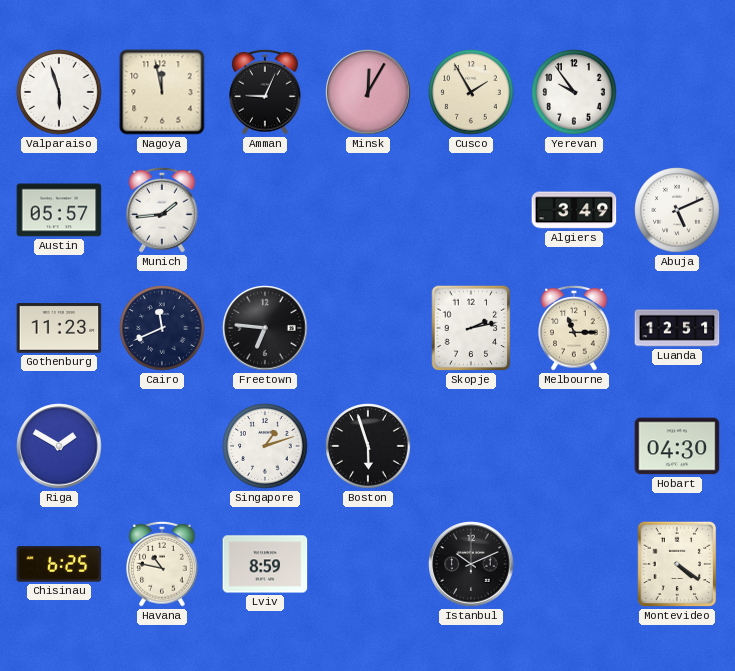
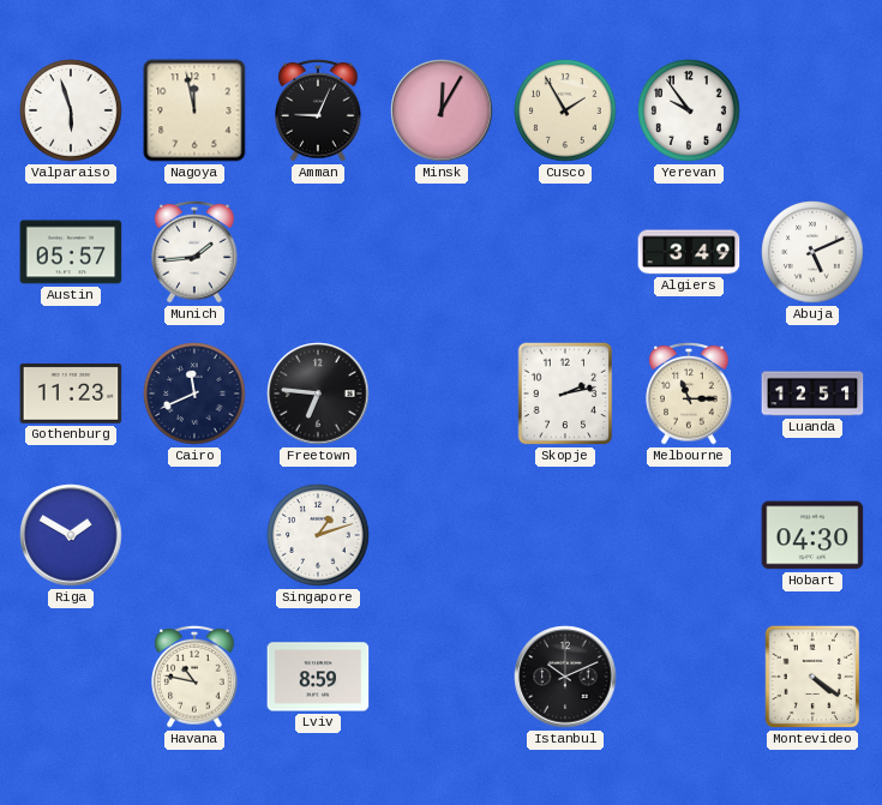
Boston: 5:57 -> none (368, 446)
Chisinau: 6:25 -> none (59, 564)
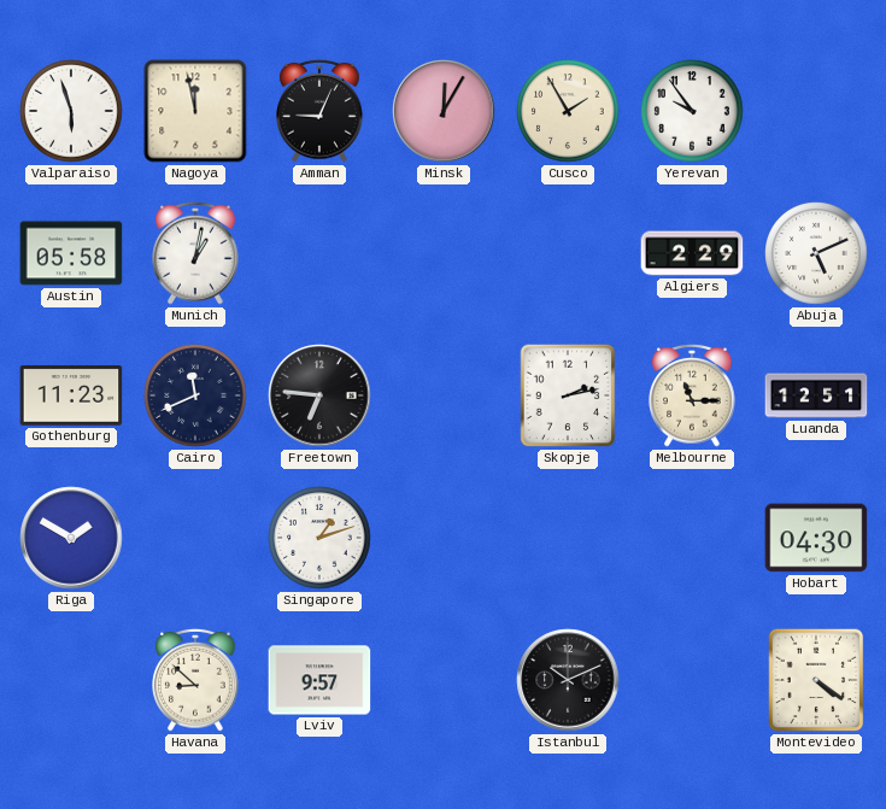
Austin: 05:57 -> 05:58 (71, 253)
Munich: 1:44 -> 1:02 (195, 253)
Algiers: 3:49 -> 2:29 (692, 253)
Havana: 10:47 -> 8:52 (195, 680)
Lviv: 8:59 -> 9:57 (319, 680)
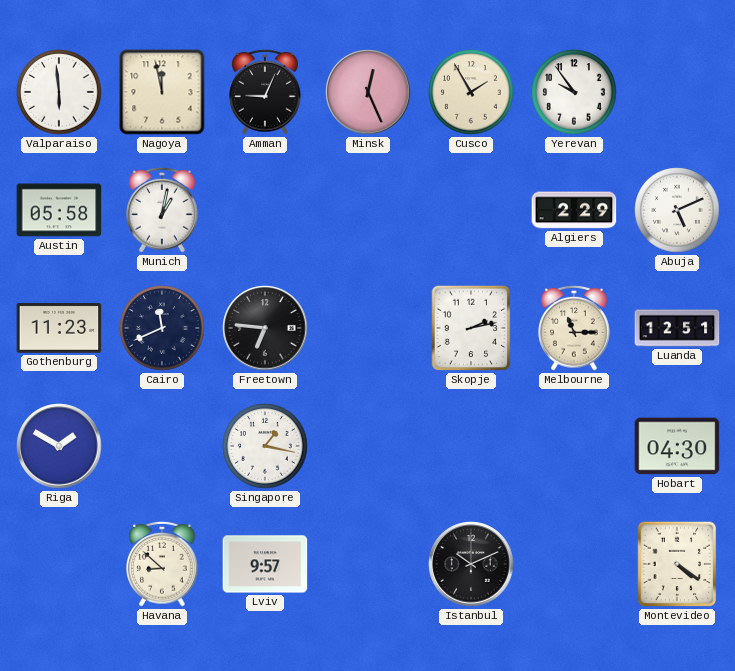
Valparaiso: 5:57 -> 5:59 (59, 92)
Minsk: 12:05 -> 12:26 (368, 92)
Singapore: 1:12 -> 1:17 (265, 446)
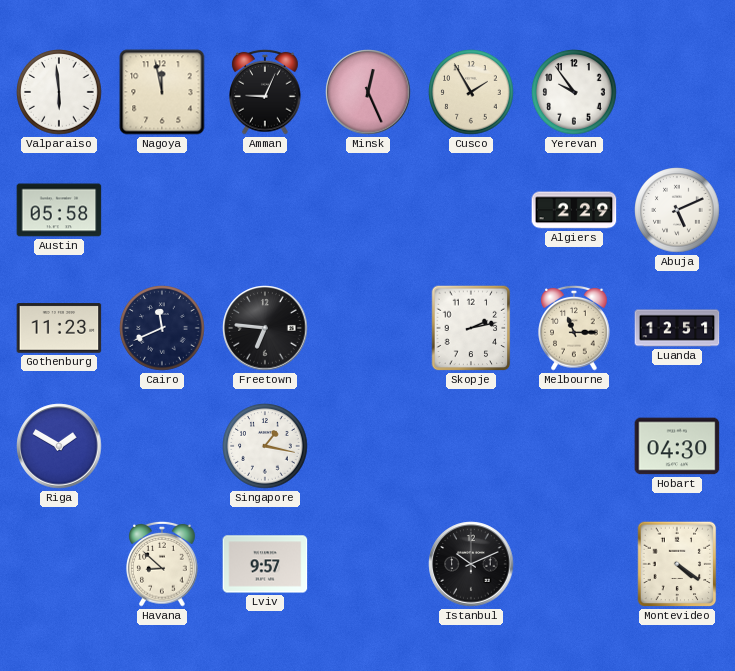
Munich: 1:02 -> none (162, 210)
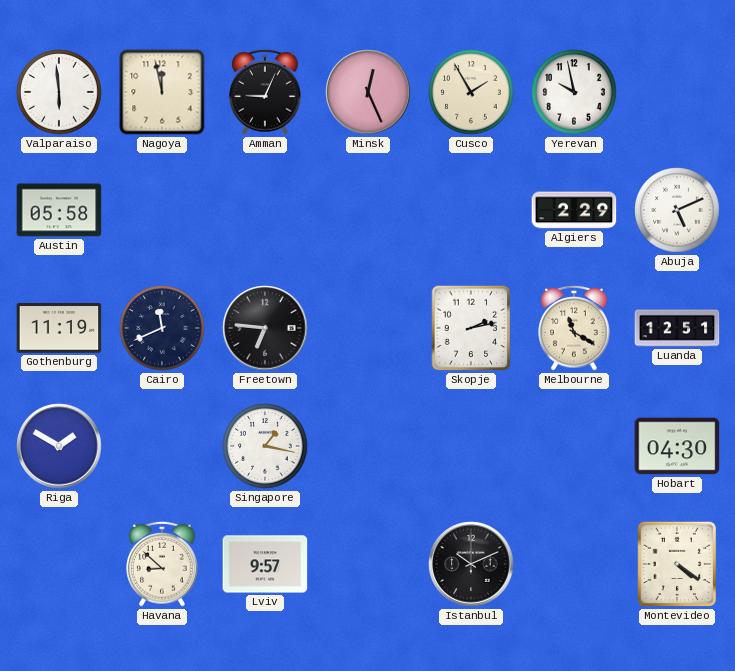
Yerevan: 9:54 -> 9:58 (574, 92)
Gothenburg: 11:23 -> 11:19 (59, 328)
Melbourne: 11:15 -> 11:20 (574, 328)
